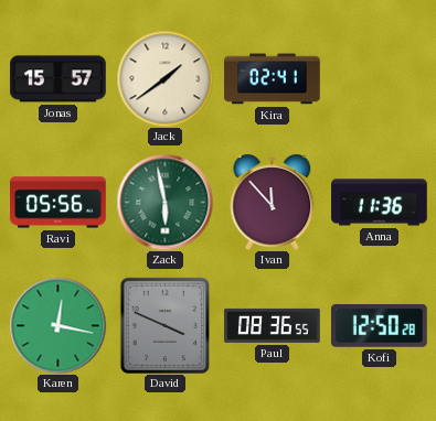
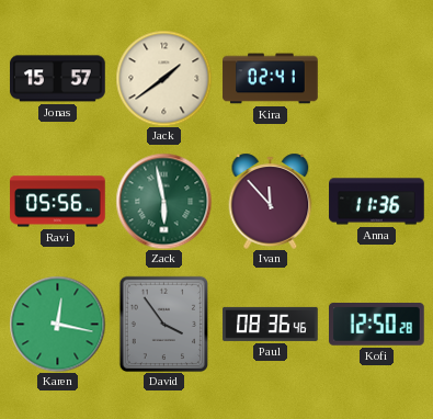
David: 3:49 -> 3:54 (163, 324)
Paul: 08:36:55 -> 08:36:46 (271, 324)
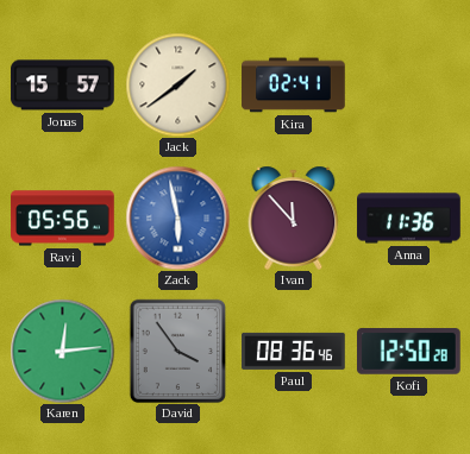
Zack dial: green -> blue (177, 217)
Karen: 12:17 -> 12:14 (62, 351)
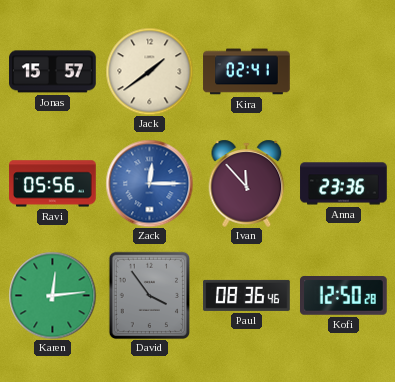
Zack: 5:58 -> 12:15 (149, 183)
Anna: 11:36 -> 23:36 (344, 184)
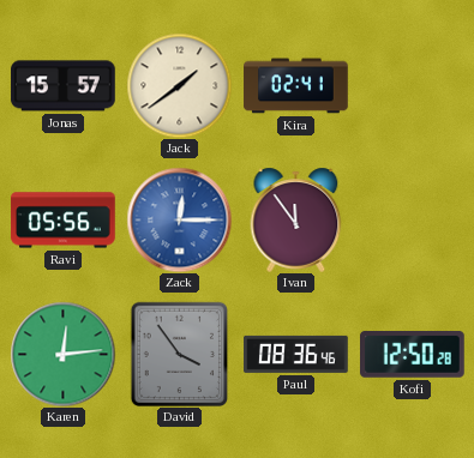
Ivan: 11:53 -> 11:54 (296, 219)
Anna: 23:36 -> none (344, 184)
